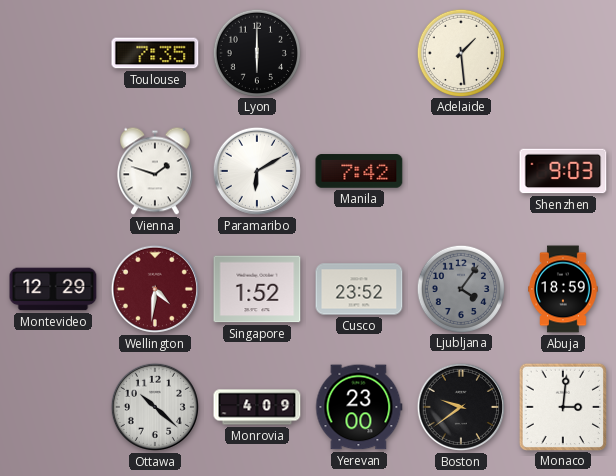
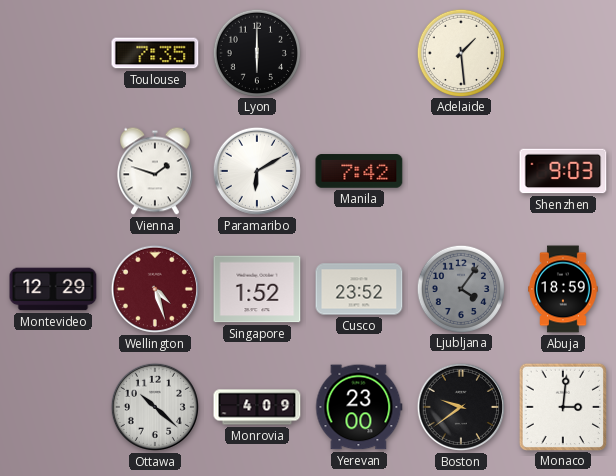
Wellington: 4:31 -> 4:27 (155, 289)
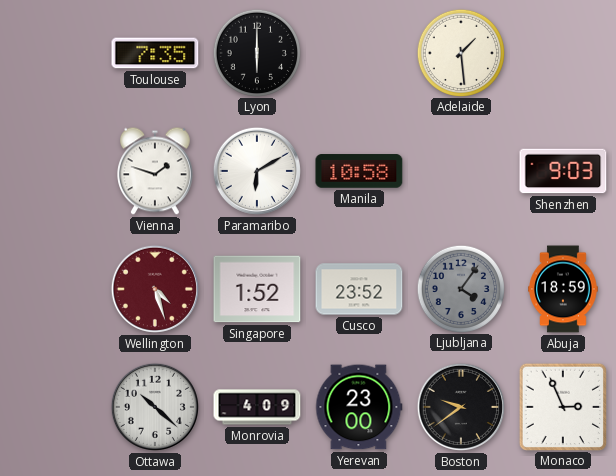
Manila: 7:42 -> 10:58 (359, 171)
Montevideo: 12:29 -> none (53, 289)
Monaco: 3:01 -> 2:56 (562, 406)
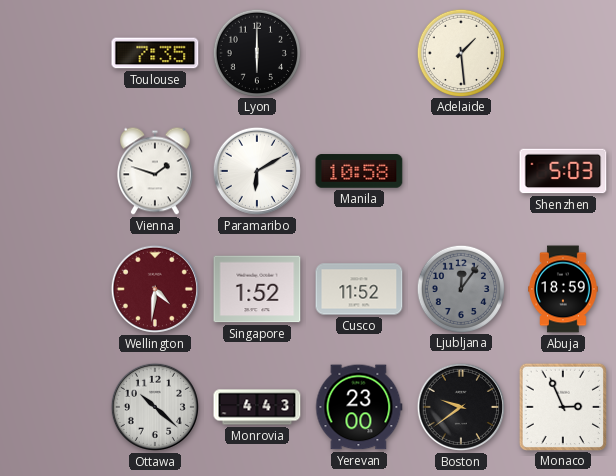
Shenzhen: 9:03 -> 5:03 (563, 171)
Wellington: 4:27 -> 4:31 (155, 289)
Cusco: 23:52 -> 11:52 (359, 289)
Ljubljana: 4:06 -> 12:06 (460, 288)
Monrovia: 4:09 -> 4:43 (257, 407)
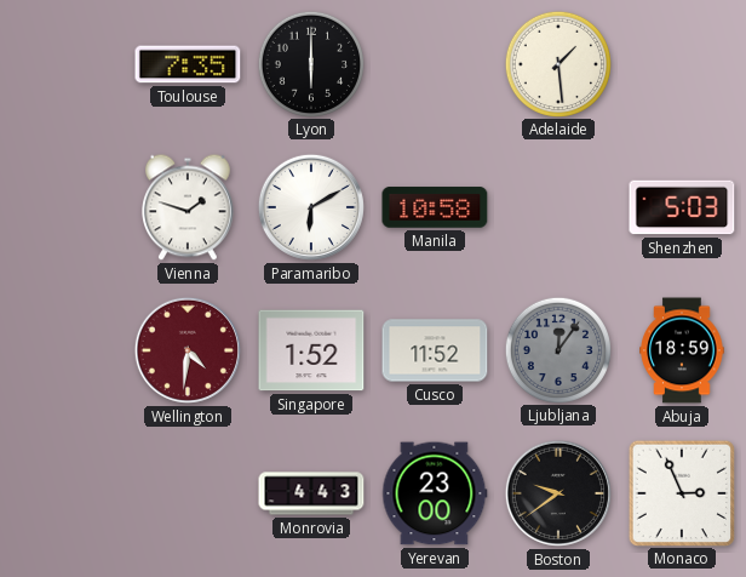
Ottawa: 10:22 -> none (155, 407)
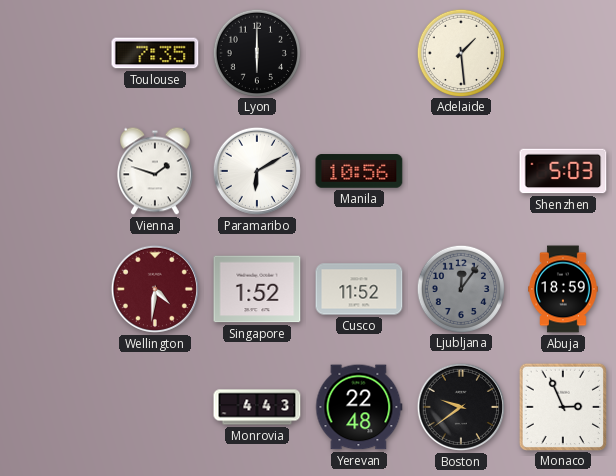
Manila: 10:58 -> 10:56 (359, 171)
Yerevan: 23:00 -> 22:48 (359, 407)
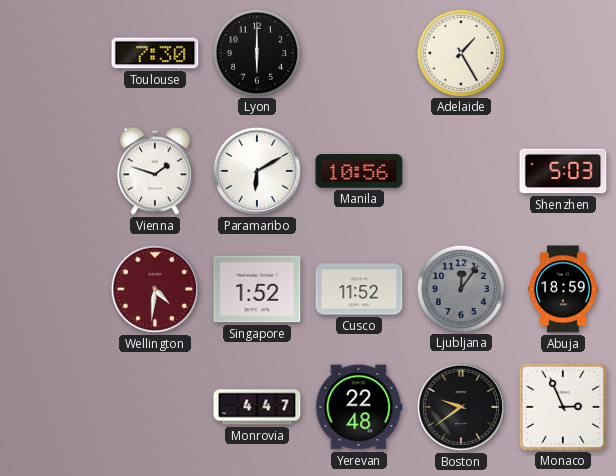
Toulouse: 7:35 -> 7:30 (155, 53)
Adelaide: 1:29 -> 1:25 (460, 52)
Monrovia: 4:43 -> 4:47 (257, 407)
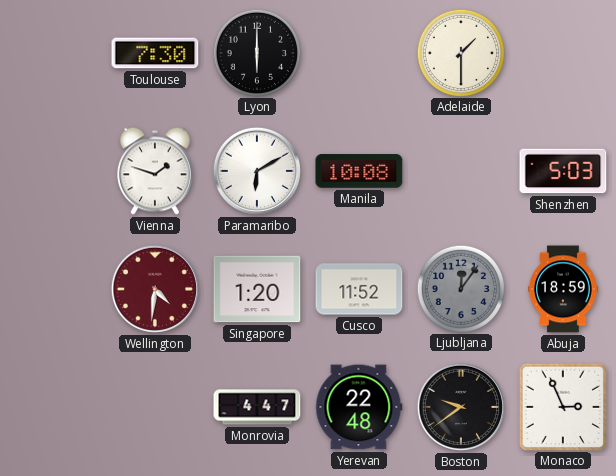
Adelaide: 1:25 -> 1:30 (460, 52)
Manila: 10:56 -> 10:08 (359, 171)
Singapore: 1:52 -> 1:20 (257, 289)
